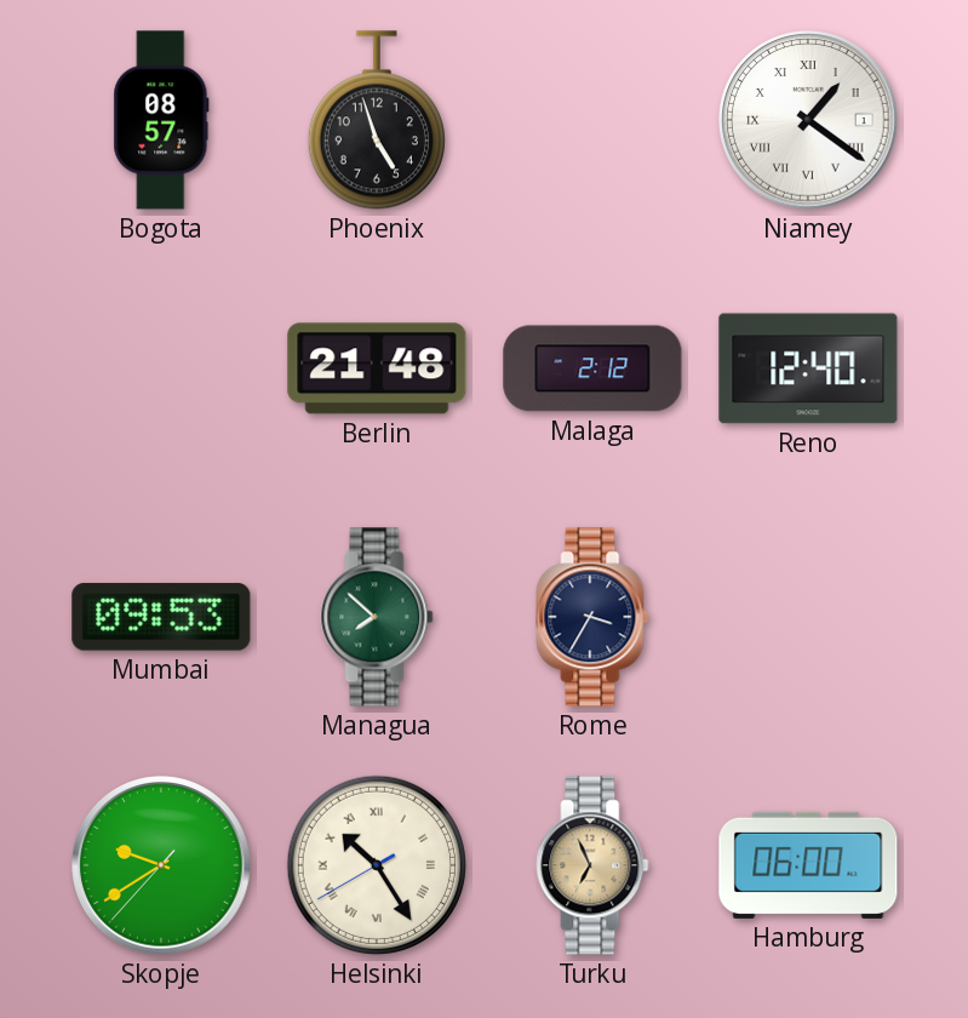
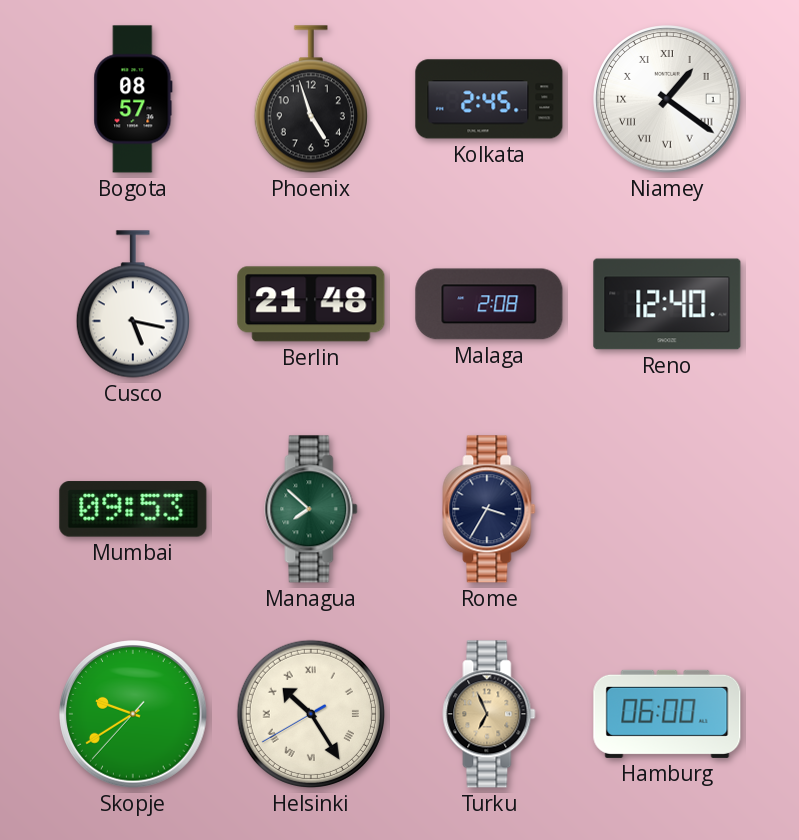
Kolkata: none -> 2:45 (489, 99)
Cusco: none -> 5:17 (133, 304)
Malaga: 2:12 -> 2:08 (489, 304)
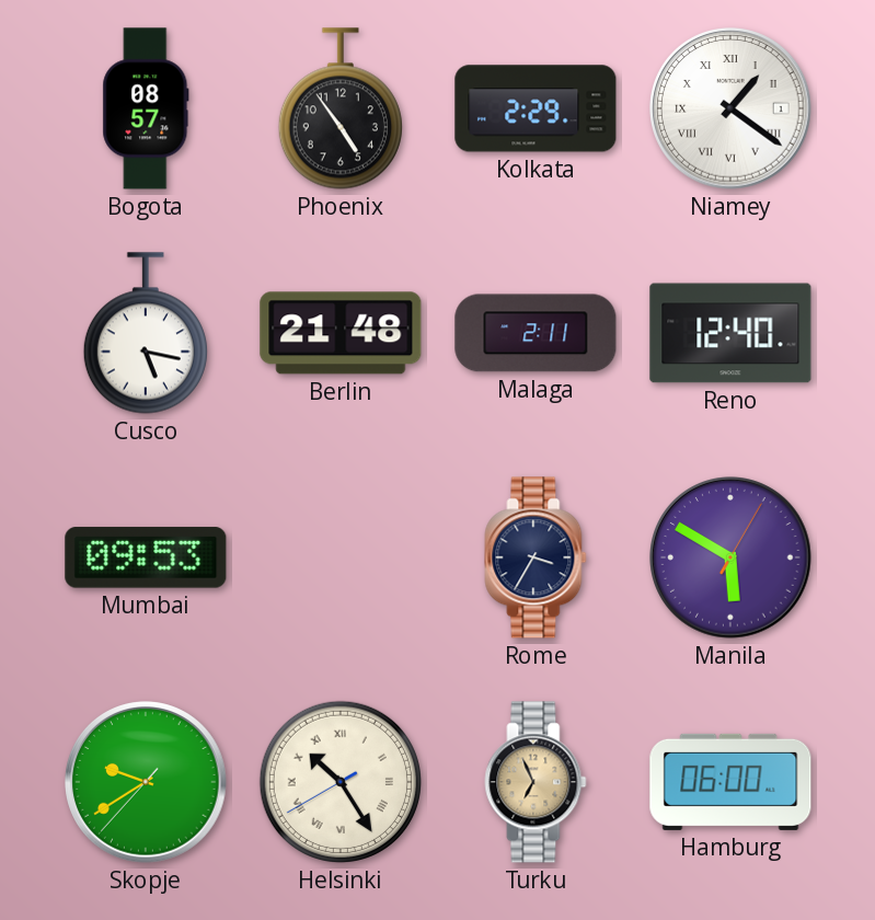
Phoenix: 4:57 -> 4:54 (341, 108)
Kolkata: 2:45 -> 2:29 (536, 108)
Malaga: 2:08 -> 2:11 (536, 333)
Managua: 7:52 -> none (311, 509)
Manila: none -> 5:50 (730, 557)
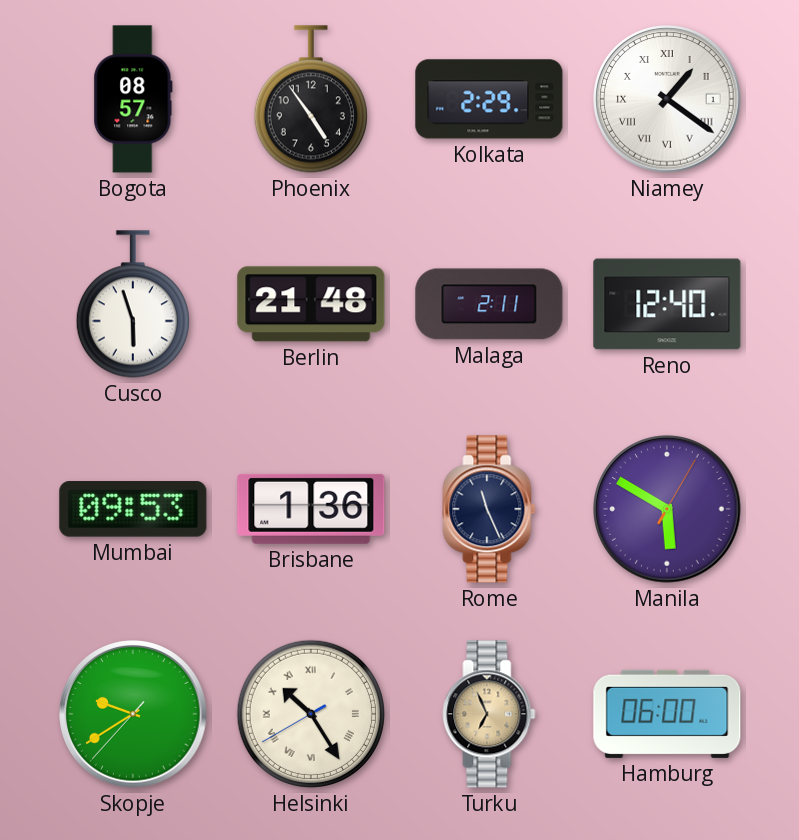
Cusco: 5:17 -> 5:57 (133, 304)
Brisbane: none -> 1:36 (311, 509)
Rome: 3:35 -> 11:26 (489, 509)
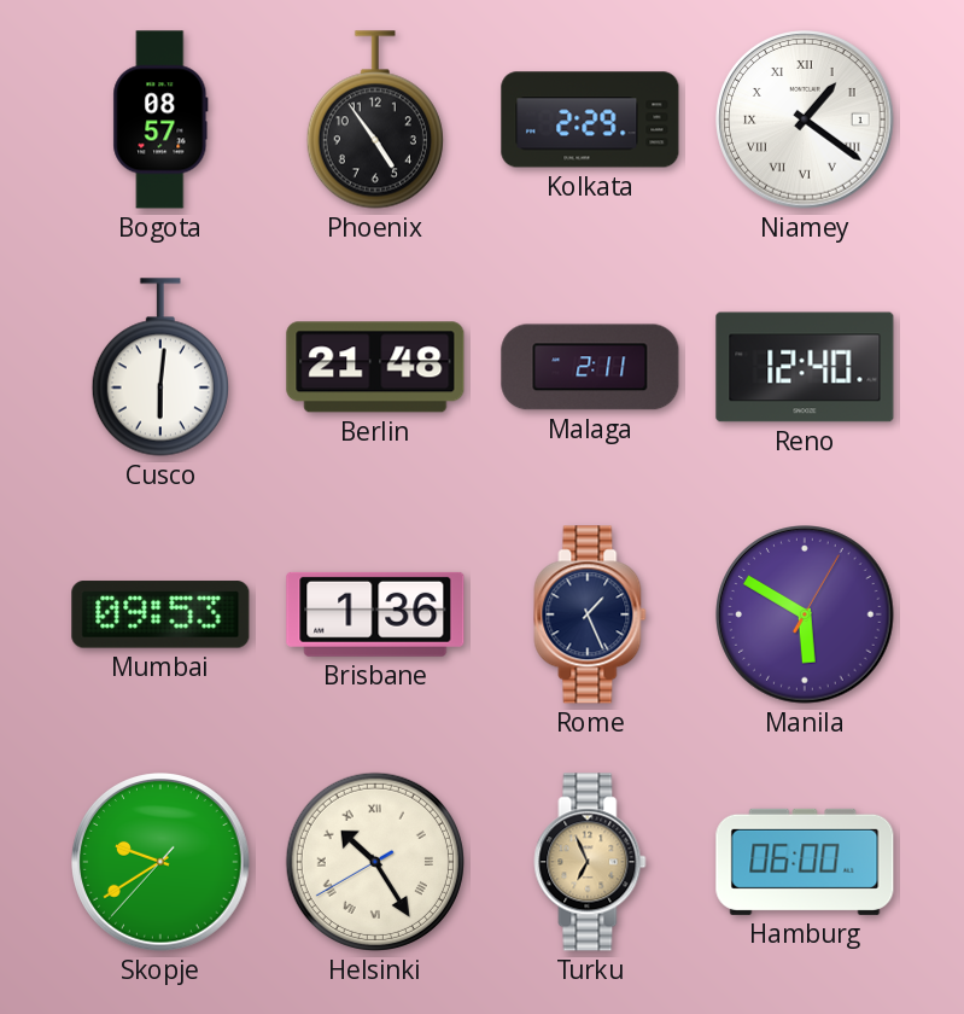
Cusco: 5:57 -> 6:01 (160, 367)
Rome: 11:26 -> 1:26 (590, 614)
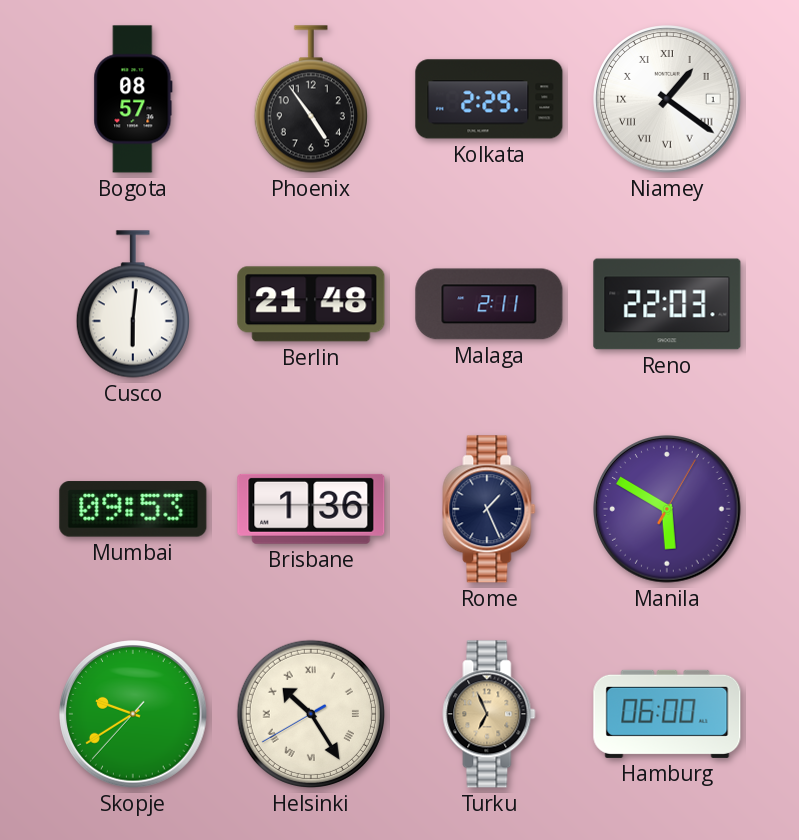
Reno: 12:40 -> 22:03 (667, 304)
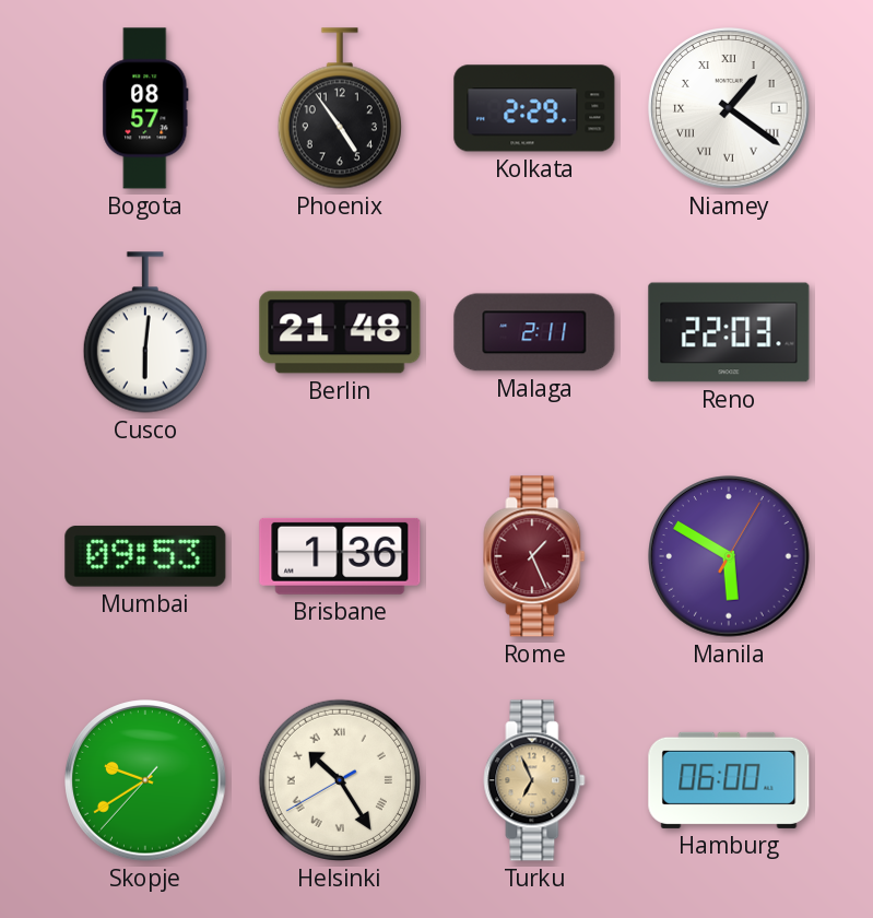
Rome dial: navy -> burgundy (534, 556)
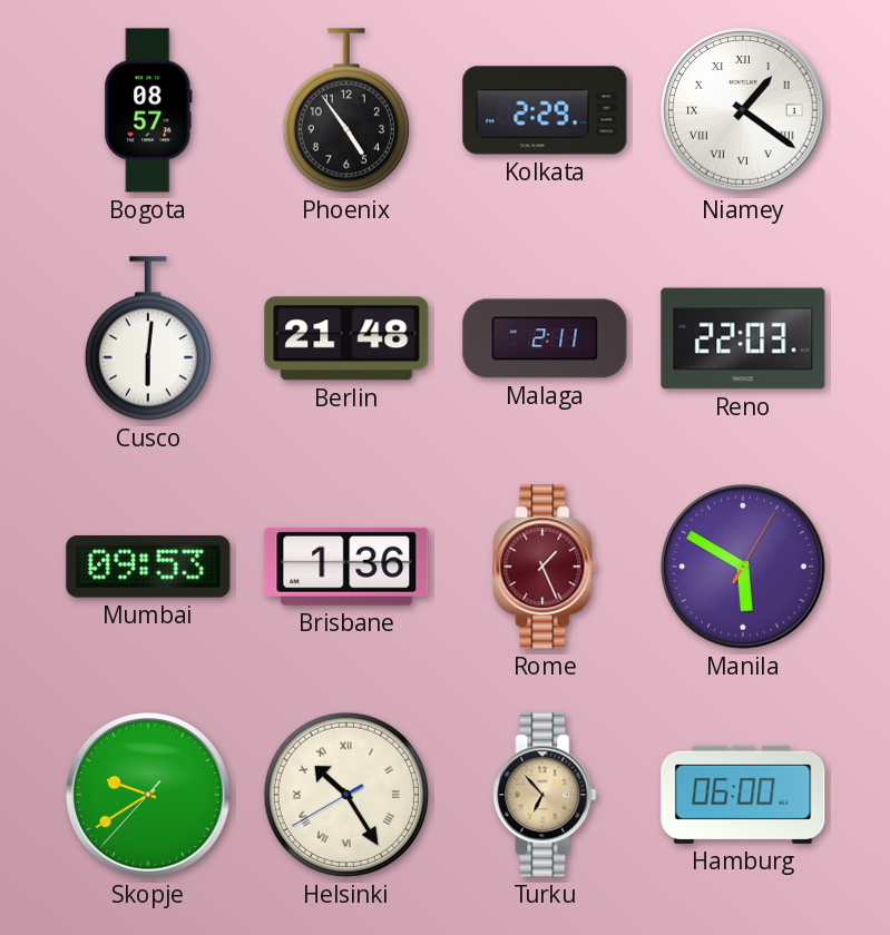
Turku: 6:56 -> 6:53 (545, 795)
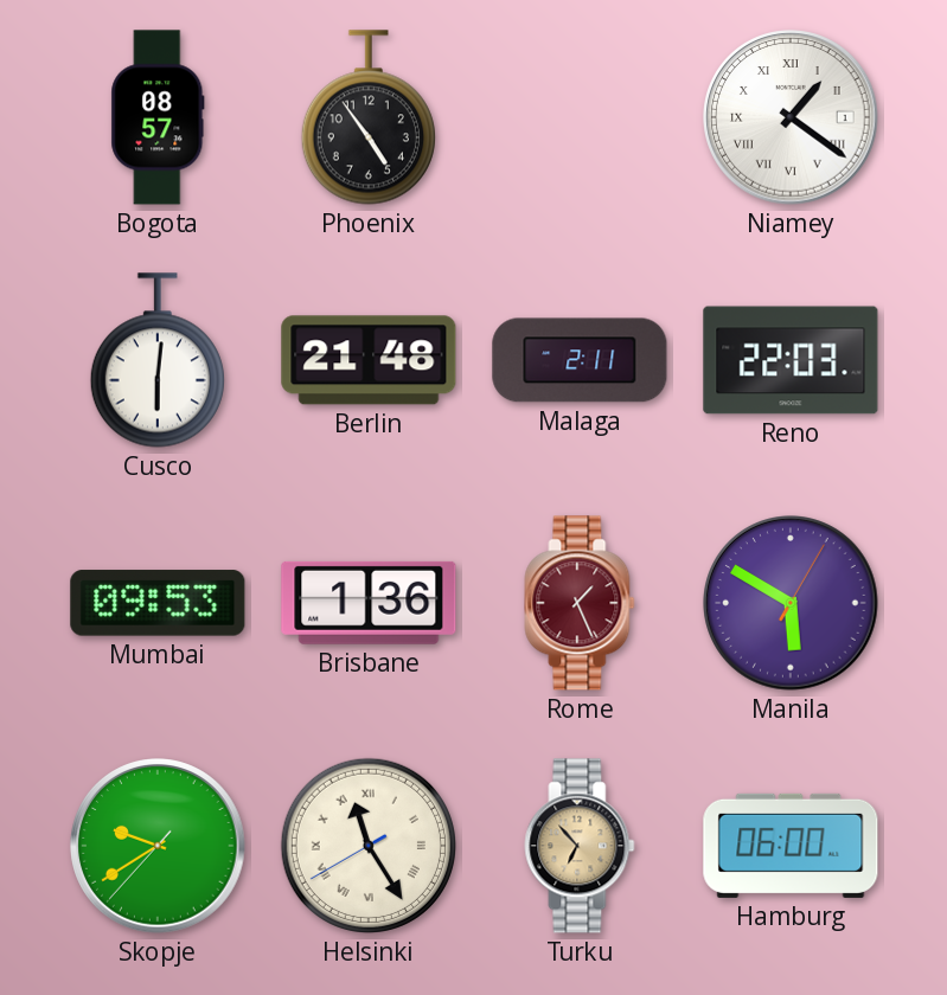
Kolkata: 2:29 -> none (545, 110)
Helsinki: 10:24 -> 11:24 (369, 846)
